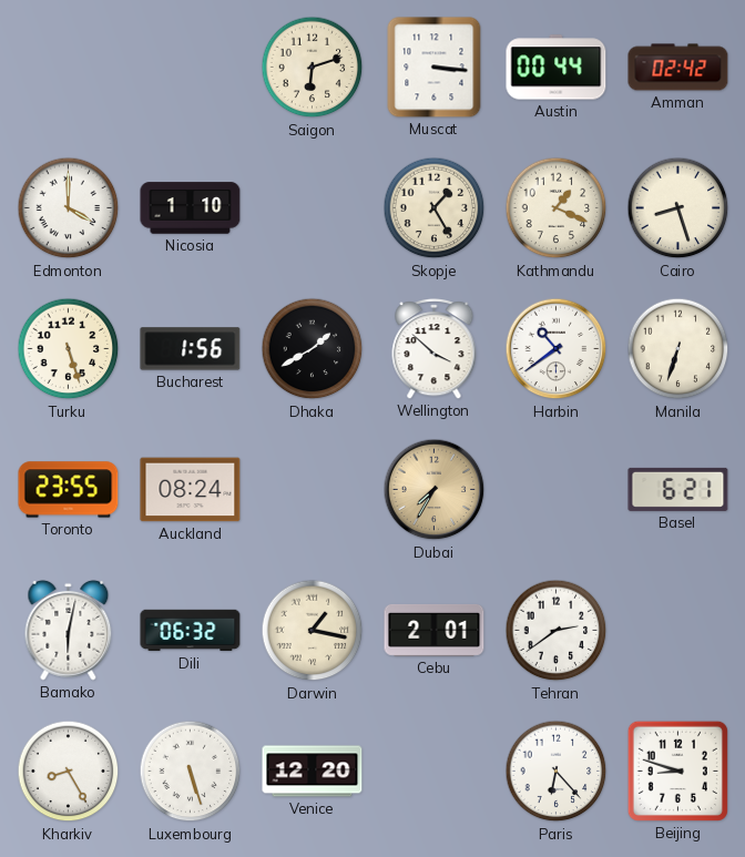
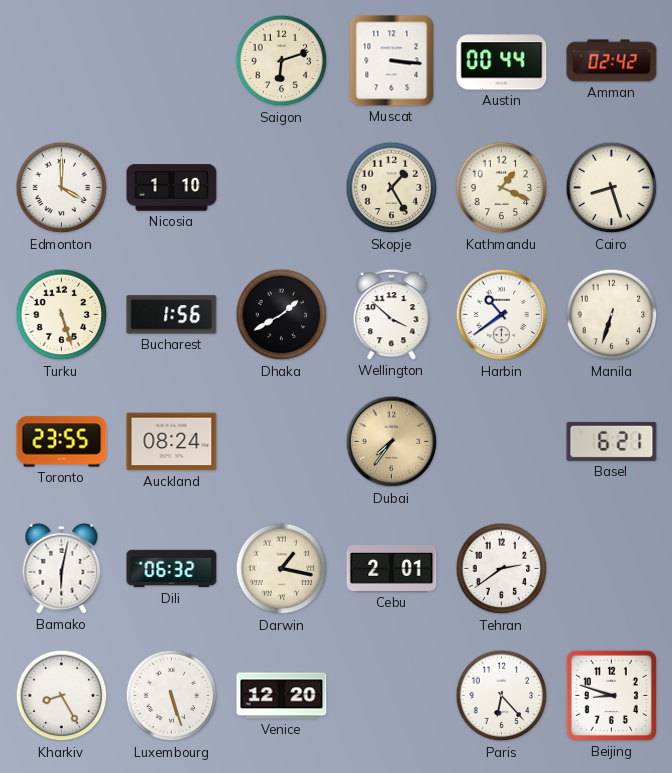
Dubai: 7:35 -> 7:36 (392, 442)
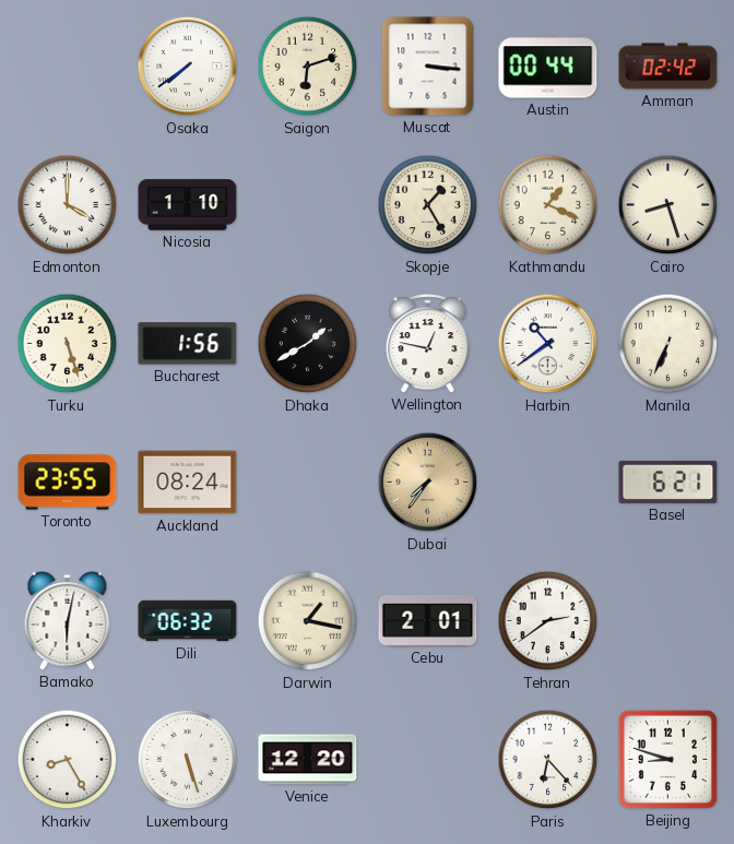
Osaka: none -> 7:39 (188, 67)
Wellington: 3:52 -> 12:47 (428, 344)
Manila: 6:33 -> 6:34 (668, 344)
